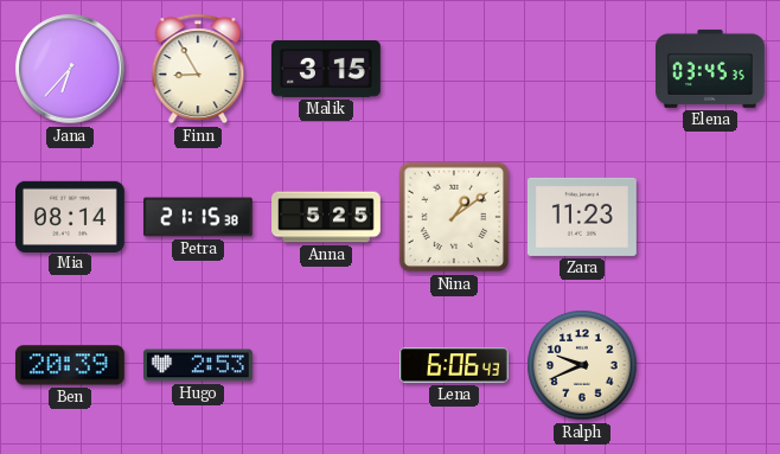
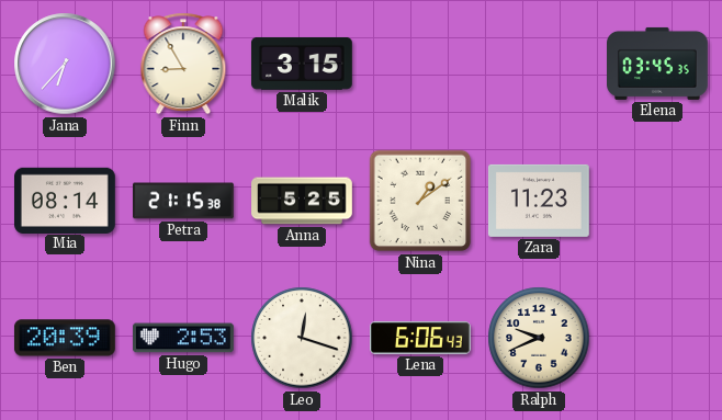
Leo: none -> 12:18 (302, 338)
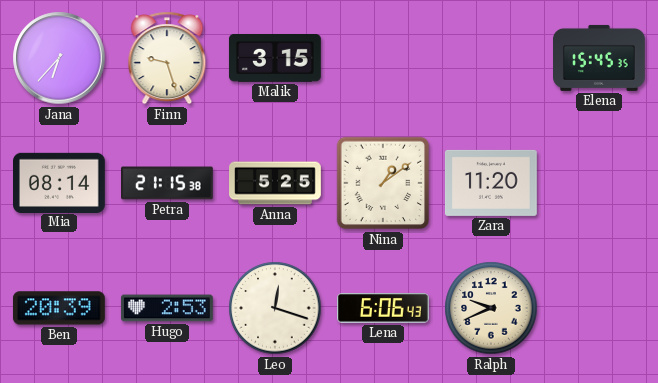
Finn: 8:55 -> 9:27 (167, 58)
Elena: 03:45 -> 15:45 (600, 58)
Zara: 11:23 -> 11:20 (491, 183)
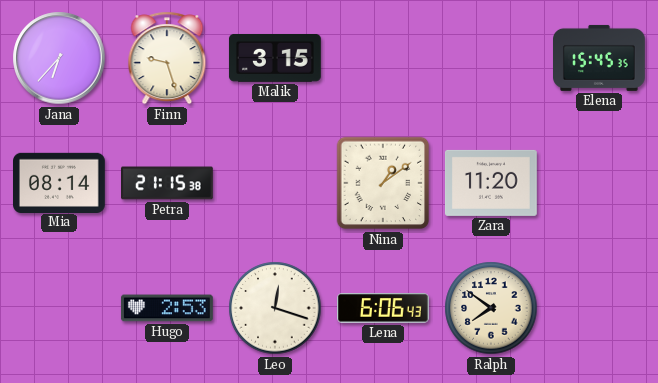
Anna: 5:25 -> none (275, 183)
Ben: 20:39 -> none (59, 308)
Ralph: 9:41 -> 7:51 (491, 308)
